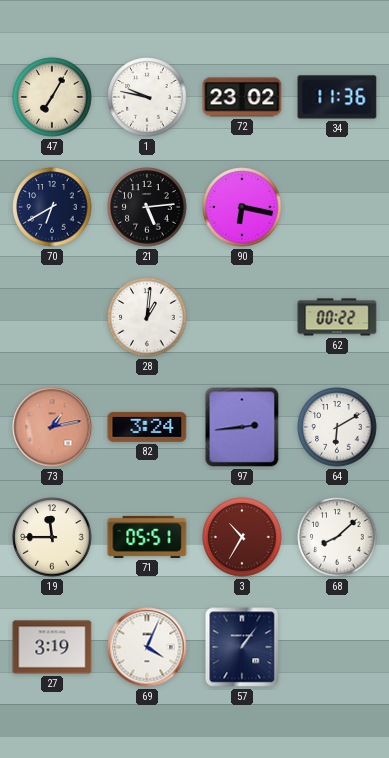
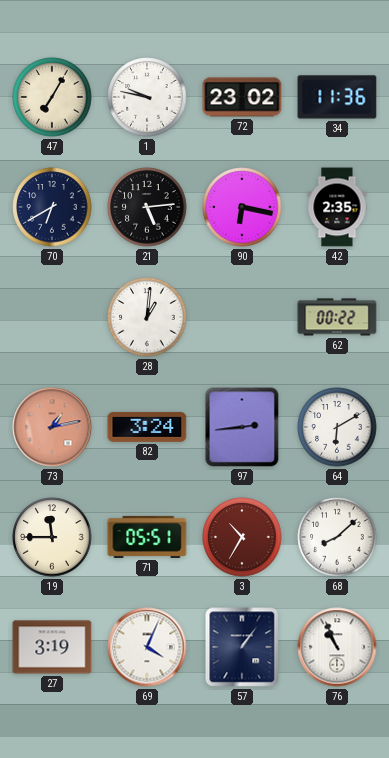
42: none -> 2:35 (337, 207)
76: none -> 10:56 (337, 647)
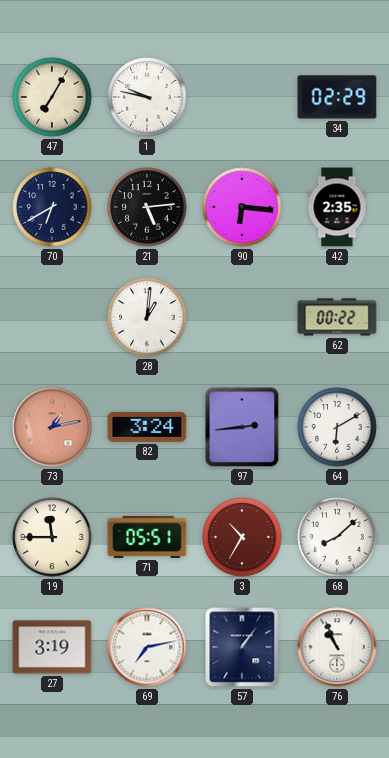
72: 23:02 -> none (242, 97)
34: 11:36 -> 02:29 (337, 97)
90: 6:17 -> 6:16 (242, 207)
69: 4:04 -> 7:13 (147, 647)
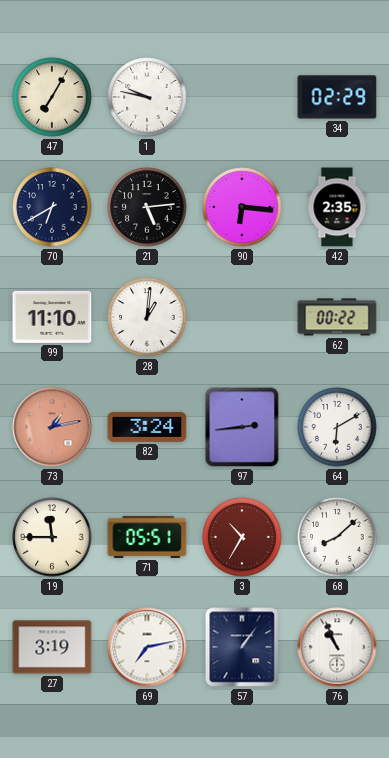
99: none -> 11:10 (52, 317)
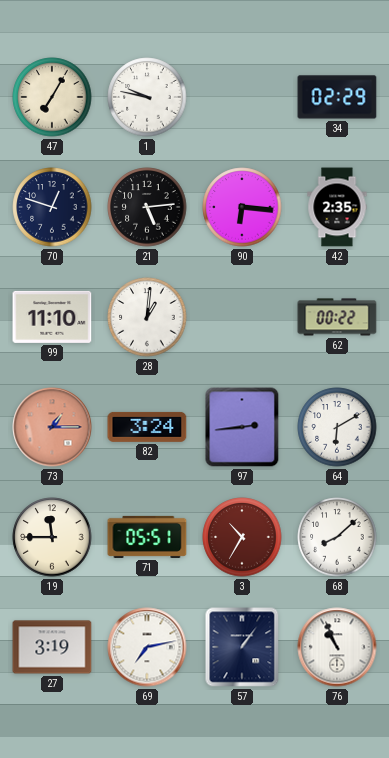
70: 6:40 -> 12:48 (52, 207)
73: 1:13 -> 1:15 (52, 427)
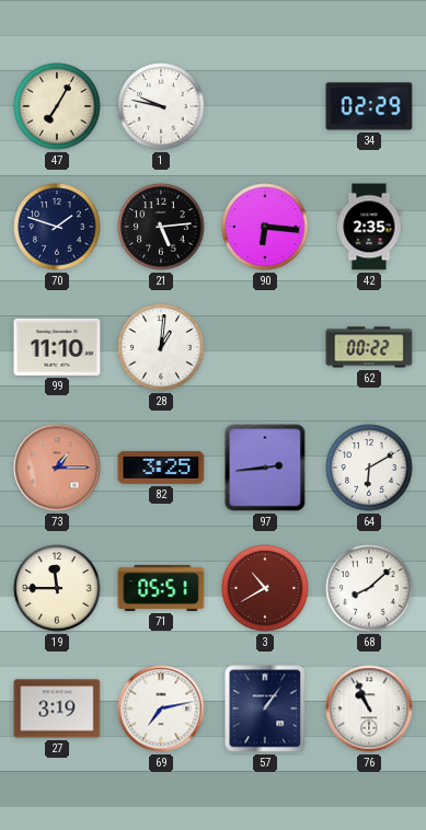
70: 12:48 -> 1:48 (57, 227)
82: 3:24 -> 3:25 (161, 468)
3: 10:35 -> 10:40 (265, 588)
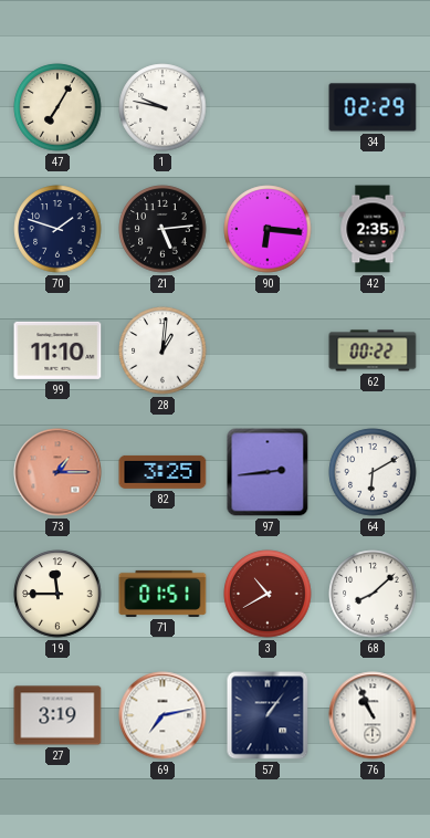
71: 05:51 -> 01:51 (162, 594)
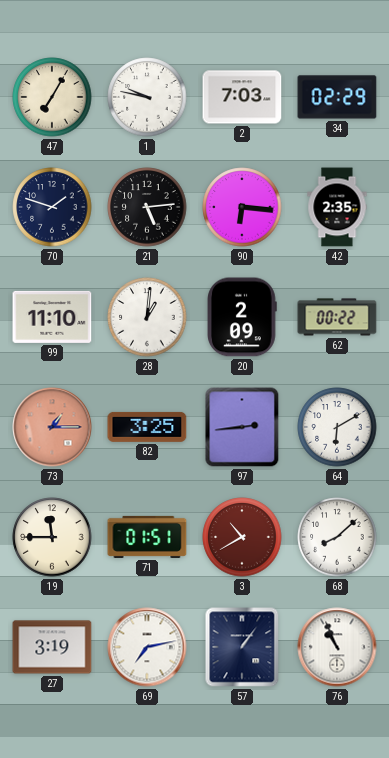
2: none -> 7:03 (242, 97)
20: none -> 2:09 (242, 317)
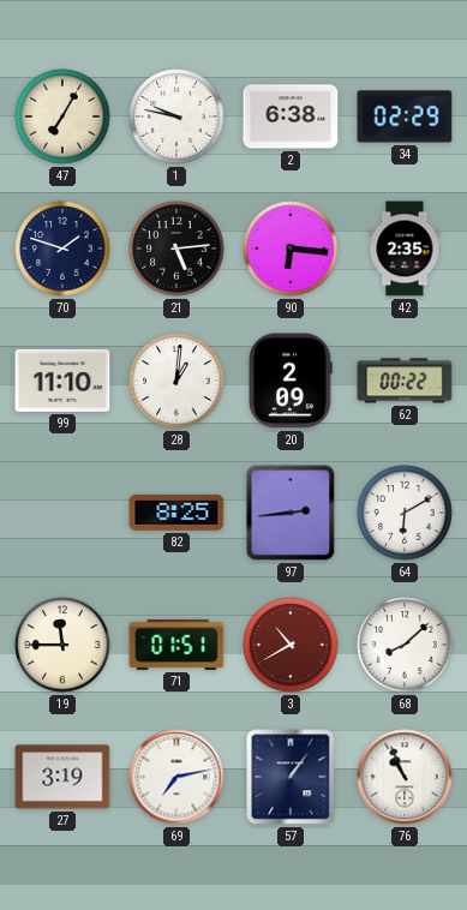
2: 7:03 -> 6:38 (291, 116)
73: 1:15 -> none (52, 427)
82: 3:25 -> 8:25 (176, 513)
